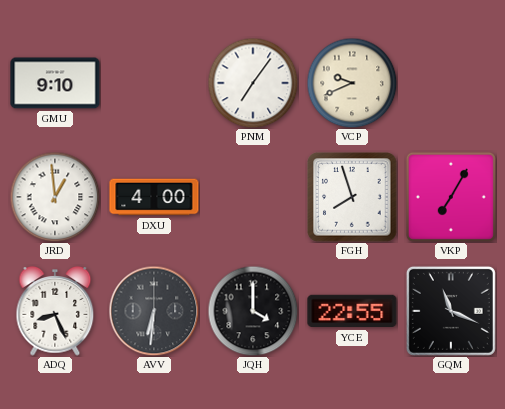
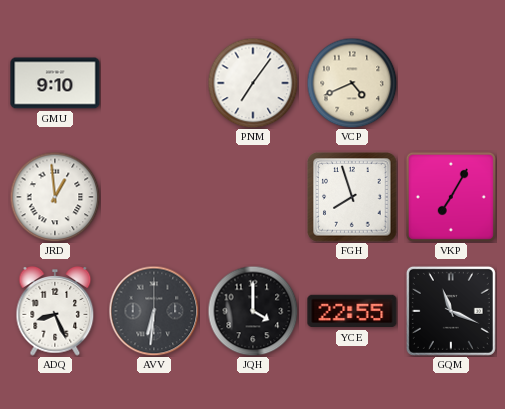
VCP: 9:41 -> 4:41 (352, 83)
DXU: 4:00 -> none (154, 197)
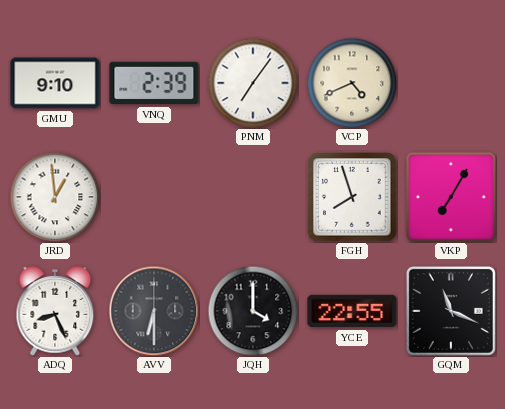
VNQ: none -> 2:39 (154, 83)
AVV: 6:31 -> 6:30 (154, 311)
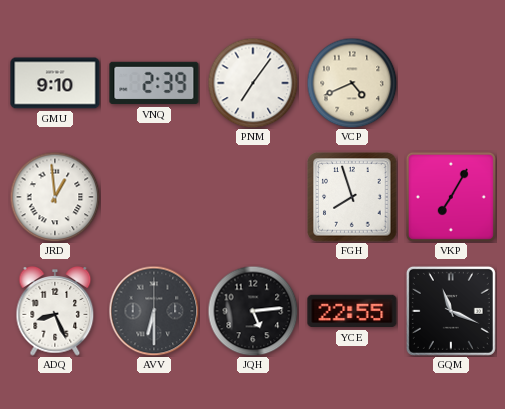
JQH: 4:00 -> 5:14 (253, 311)
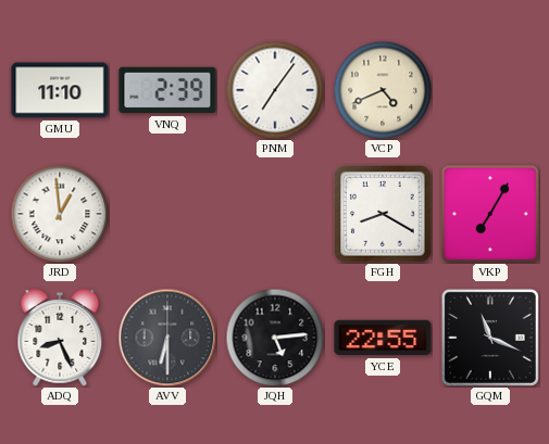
GMU: 9:10 -> 11:10 (60, 90)
FGH: 7:57 -> 8:20 (383, 214)
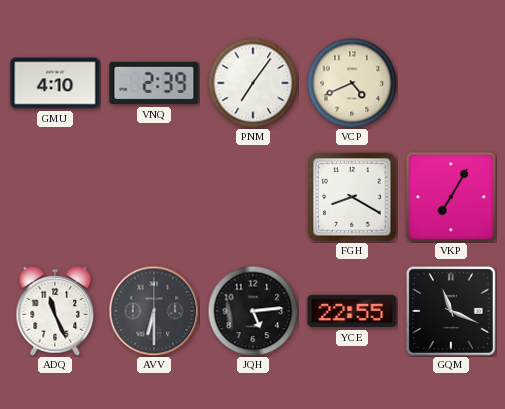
GMU: 11:10 -> 4:10 (55, 83)
JRD: 12:59 -> none (60, 214)
ADQ: 8:26 -> 11:26 (55, 312)
